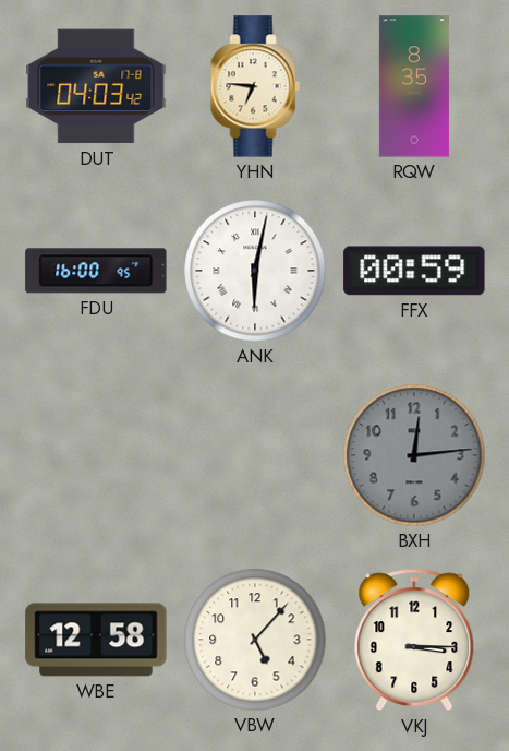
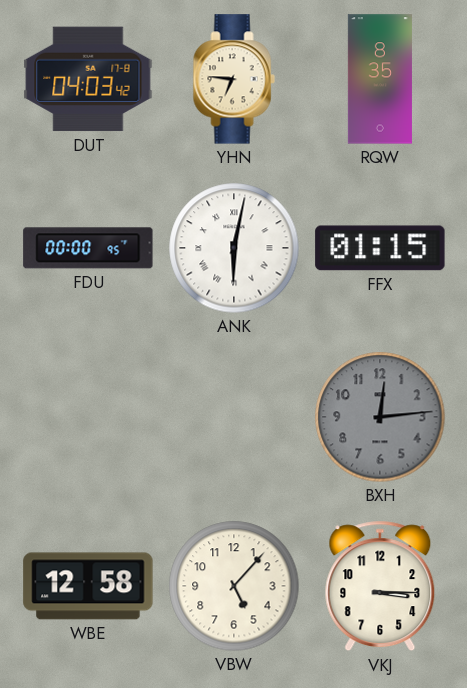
FDU: 16:00 -> 00:00 (88, 248)
FFX: 00:59 -> 01:15 (380, 248)
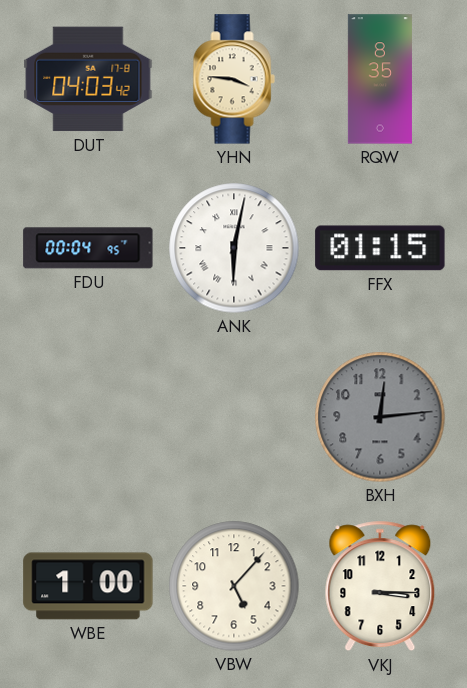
YHN: 6:46 -> 3:46 (234, 79)
FDU: 00:00 -> 00:04 (88, 248)
WBE: 12:58 -> 1:00 (88, 586)
